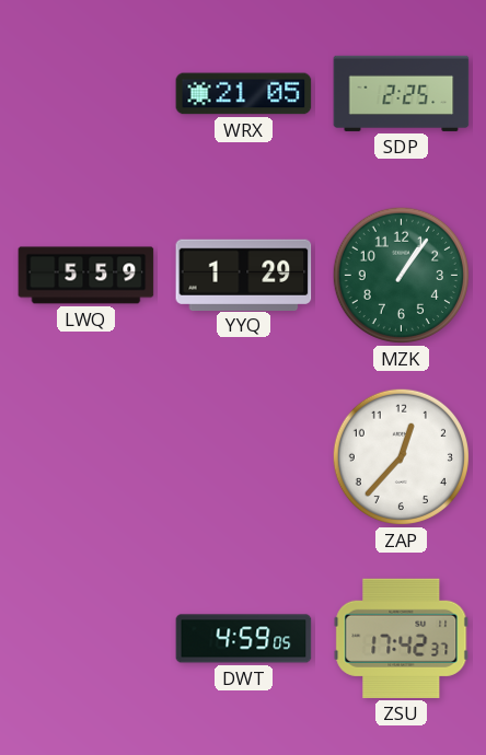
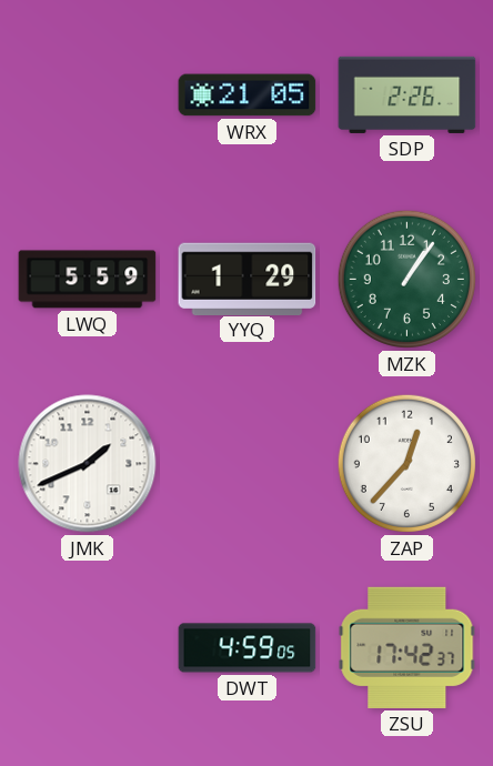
SDP: 2:25 -> 2:26 (408, 94)
JMK: none -> 1:41 (88, 464)
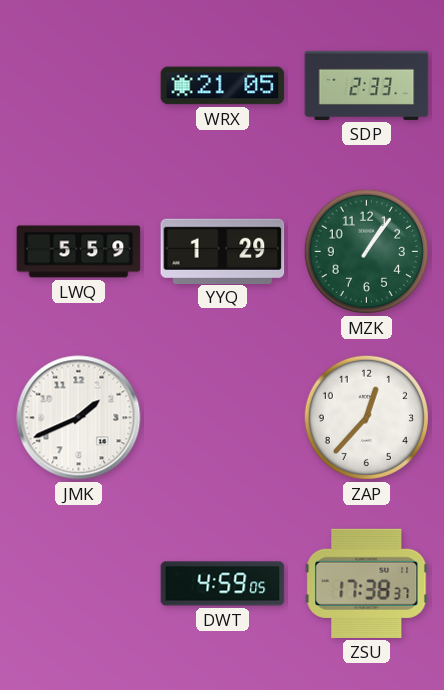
SDP: 2:26 -> 2:33 (367, 85)
ZSU: 17:42 -> 17:38 (367, 583)
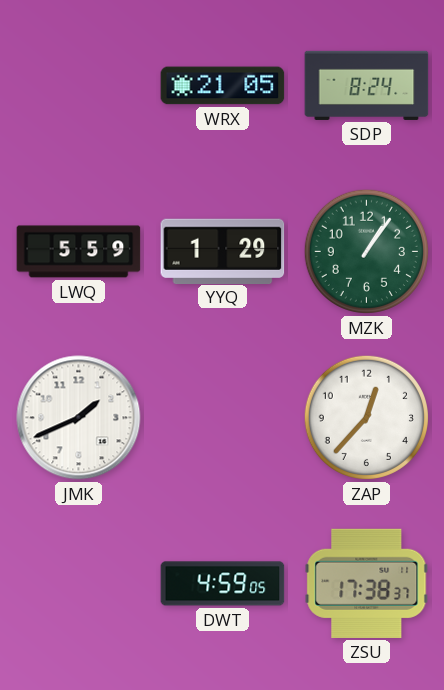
SDP: 2:33 -> 8:24 (367, 85)
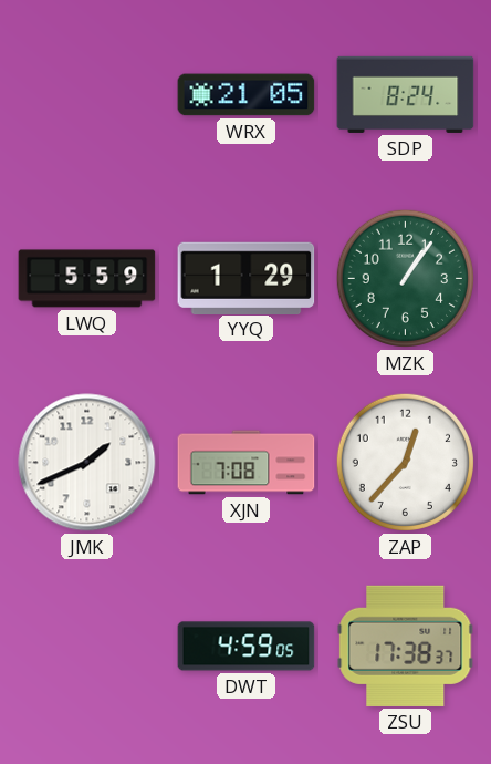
XJN: none -> 7:08 (247, 463)
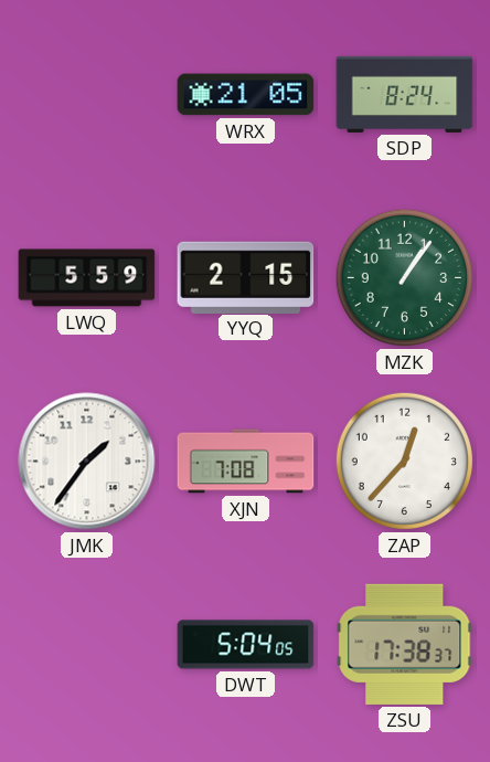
YYQ: 1:29 -> 2:15 (246, 277)
JMK: 1:41 -> 1:36 (87, 462)
DWT: 4:59 -> 5:04 (246, 645)
